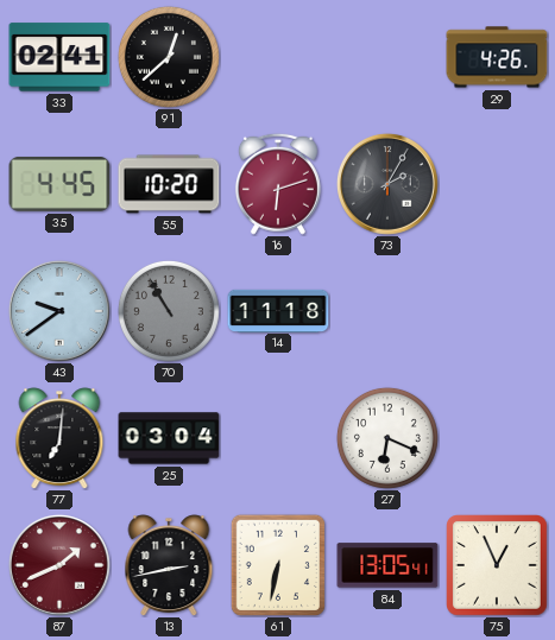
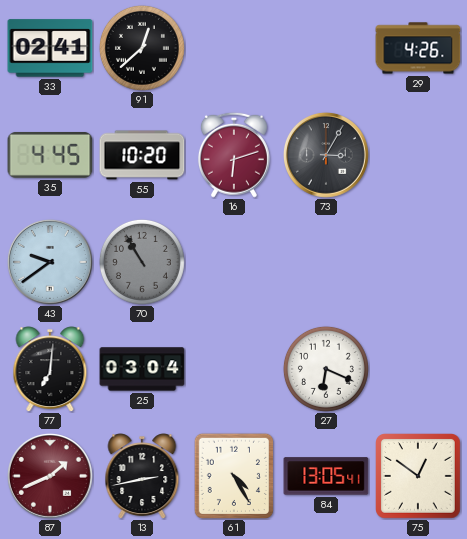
73: 2:05 -> 3:05 (326, 155)
14: 11:18 -> none (278, 310)
61: 6:32 -> 4:25 (234, 475)
75: 12:56 -> 12:51 (419, 477)
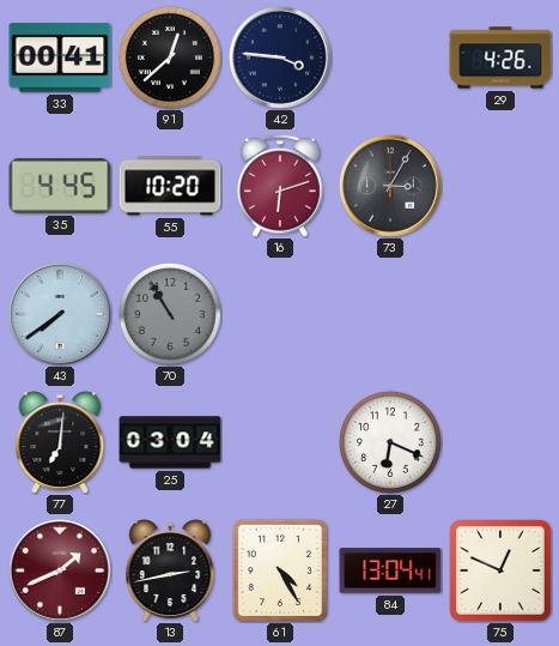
33: 02:41 -> 00:41 (60, 58)
42: none -> 3:46 (280, 58)
43: 9:39 -> 7:39 (60, 314)
84: 13:05 -> 13:04 (390, 570)
75: 12:51 -> 12:49 (502, 572)
